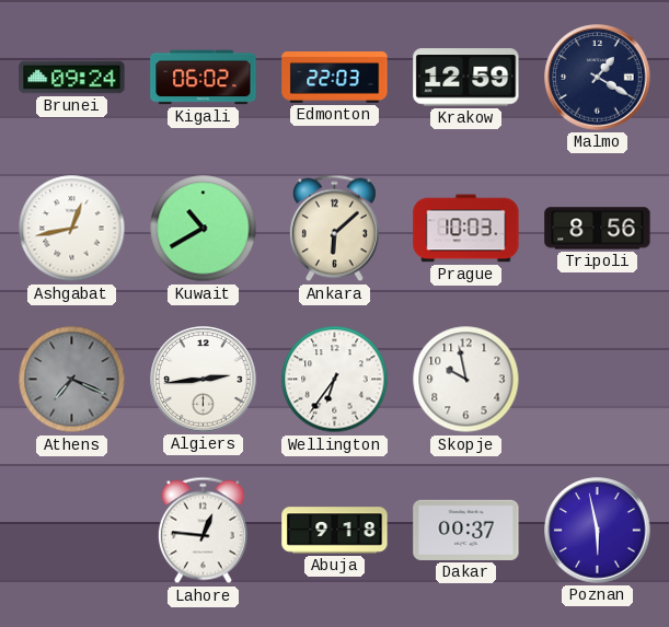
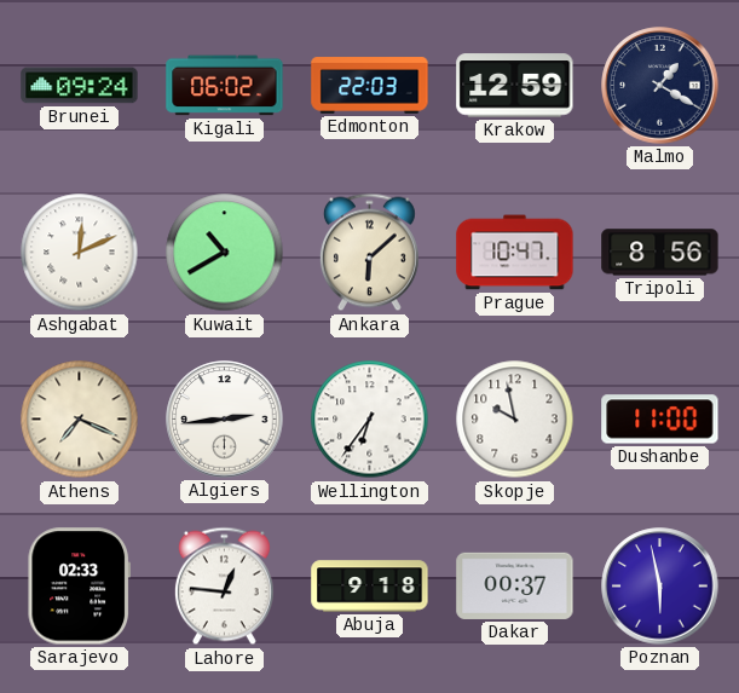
Ashgabat: 12:43 -> 12:11 (80, 253)
Prague: 10:03 -> 10:47 (515, 253)
Athens dial: grey -> cream (80, 420)
Dushanbe: none -> 11:00 (660, 420)
Sarajevo: none -> 02:33 (79, 587)
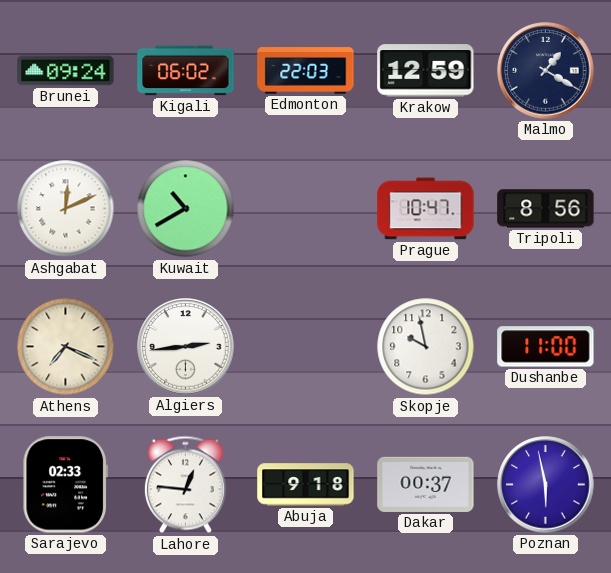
Ankara: 6:08 -> none (369, 253)
Wellington: 6:36 -> none (370, 420)
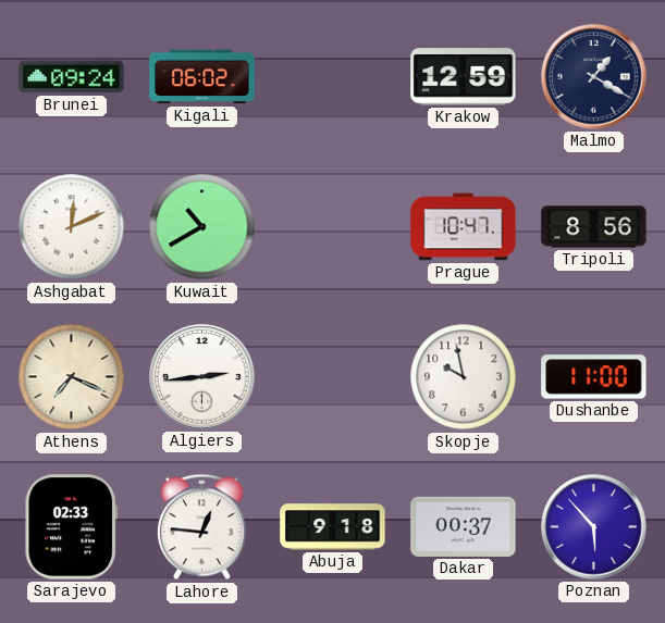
Edmonton: 22:03 -> none (306, 71)
Poznan: 5:58 -> 5:53 (594, 527)
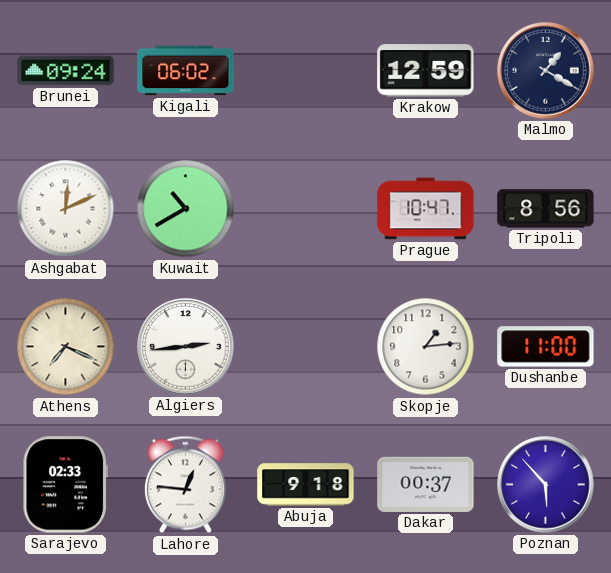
Skopje: 9:58 -> 1:14 (426, 347)
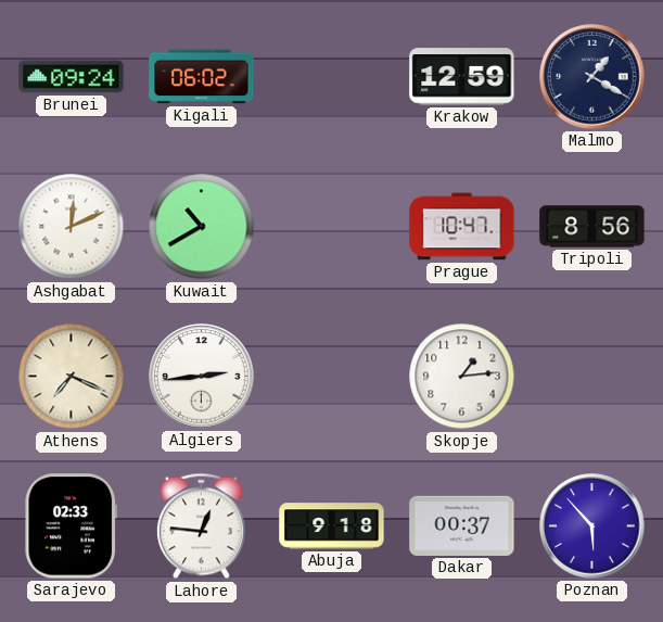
Dushanbe: 11:00 -> none (546, 347)
